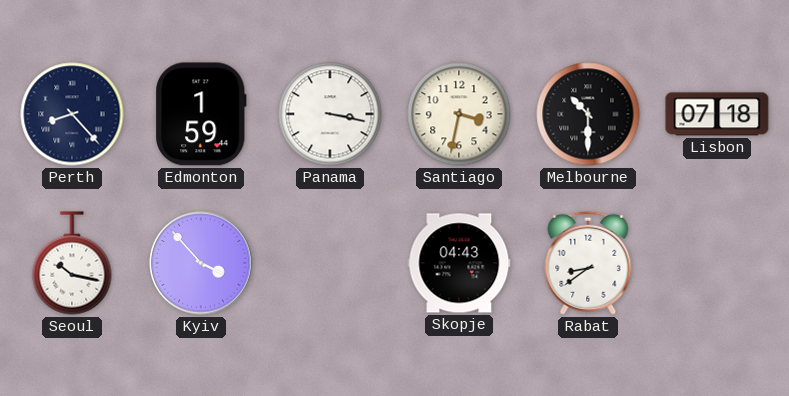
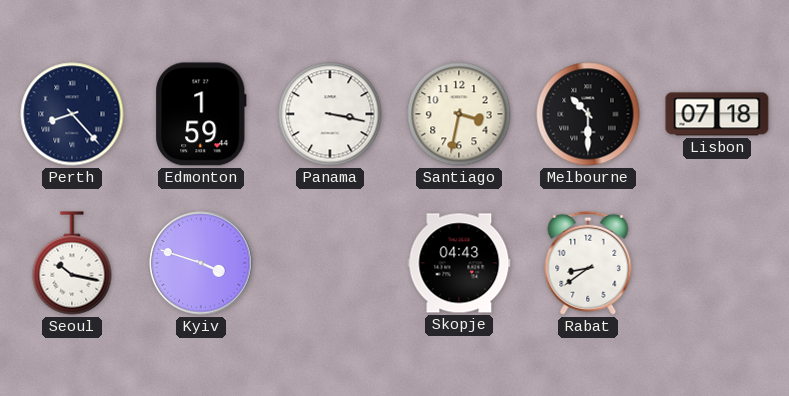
Kyiv: 3:53 -> 3:48 (201, 263)
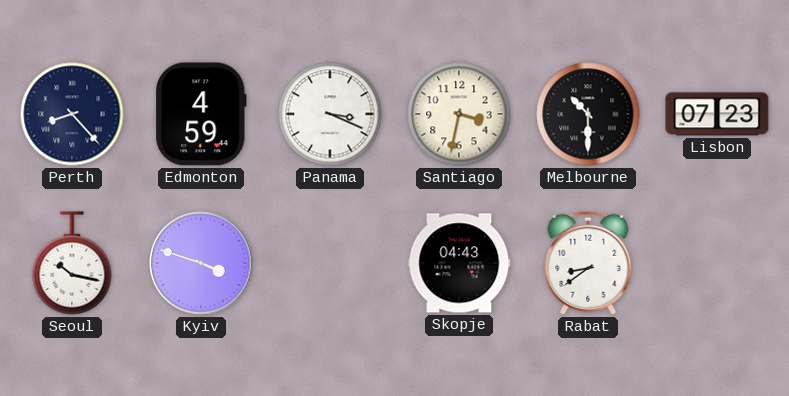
Edmonton: 1:59 -> 4:59 (201, 114)
Panama: 3:17 -> 3:19 (330, 114)
Lisbon: 07:18 -> 07:23 (717, 114)
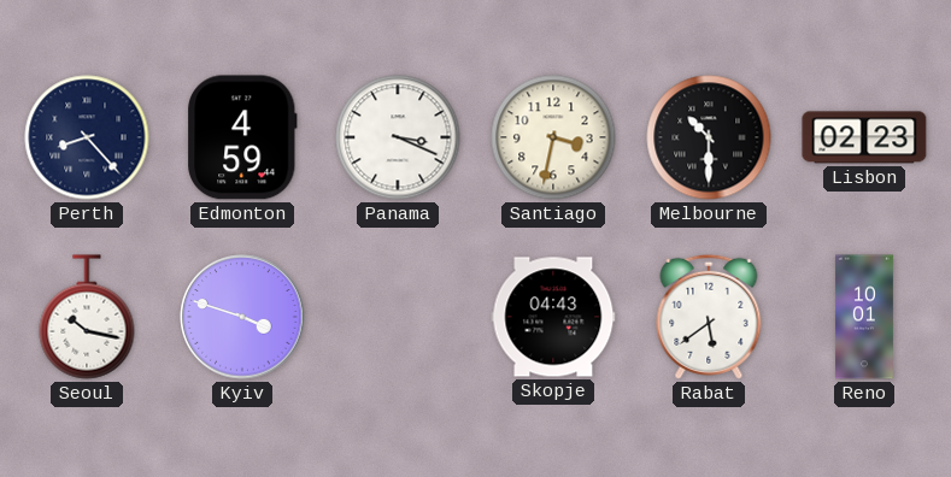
Lisbon: 07:23 -> 02:23 (864, 137)
Rabat: 8:39 -> 5:39 (709, 317)
Reno: none -> 10:01 (864, 317)
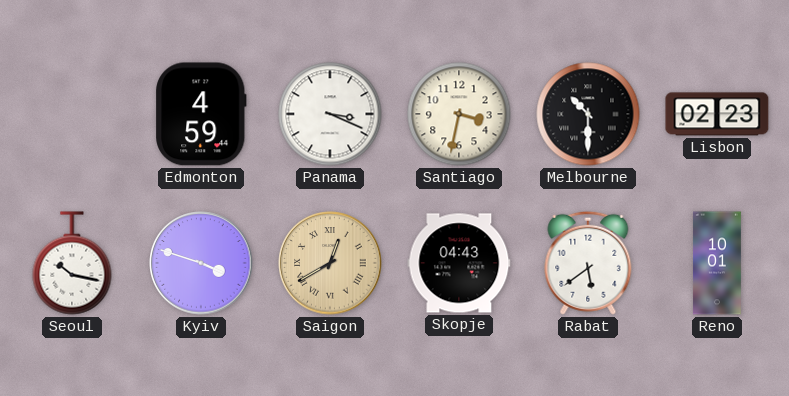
Perth: 8:23 -> none (87, 137)
Saigon: none -> 12:40 (330, 263)
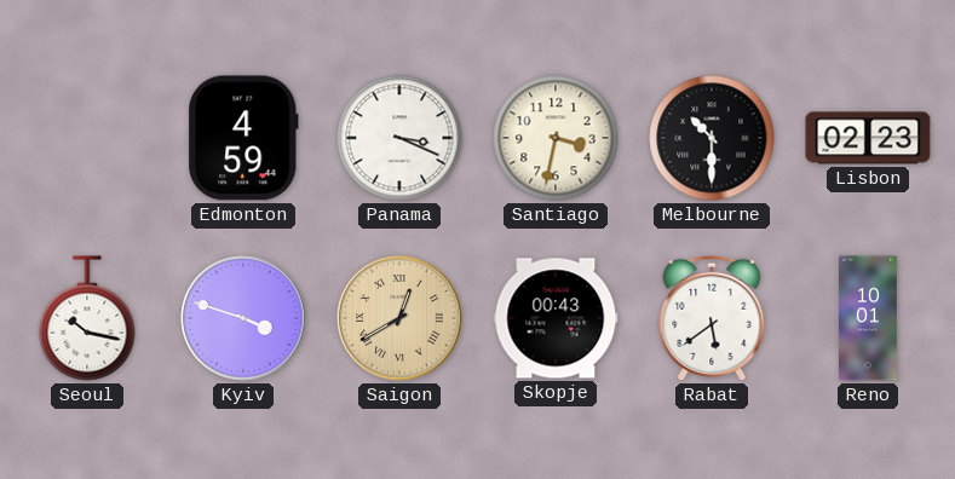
Skopje: 04:43 -> 00:43 (556, 318)
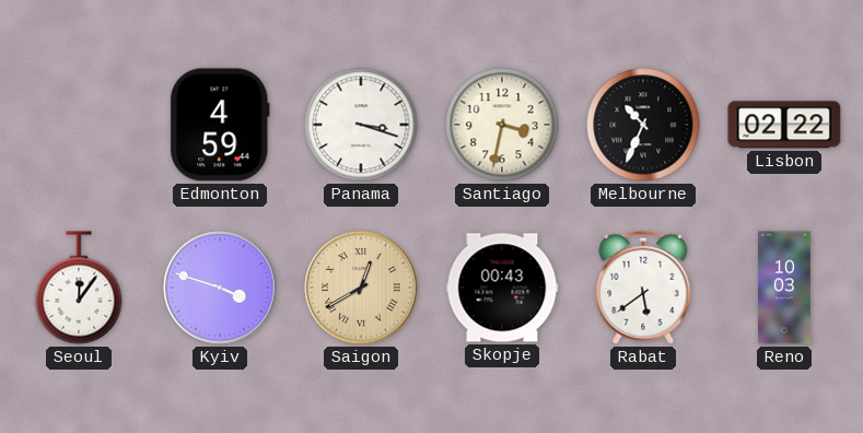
Panama: 3:19 -> 3:18 (361, 125)
Melbourne: 10:30 -> 10:34 (643, 125)
Lisbon: 02:23 -> 02:22 (784, 125)
Seoul: 10:17 -> 12:06 (79, 288)
Reno: 10:01 -> 10:03 (784, 288)
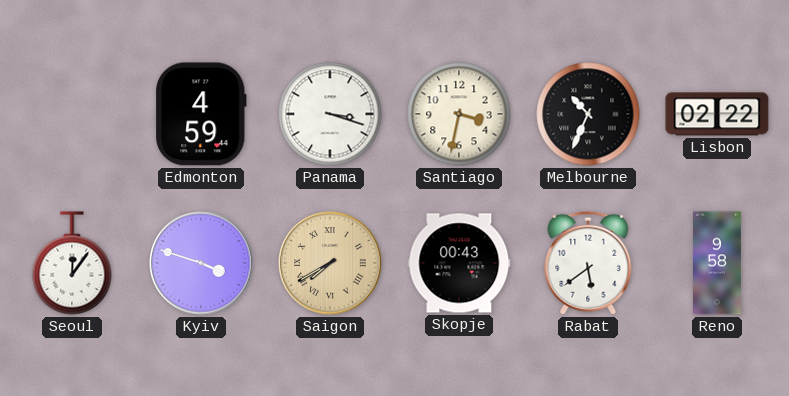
Saigon: 12:40 -> 7:40 (330, 263)
Reno: 10:03 -> 9:58 (717, 263)
